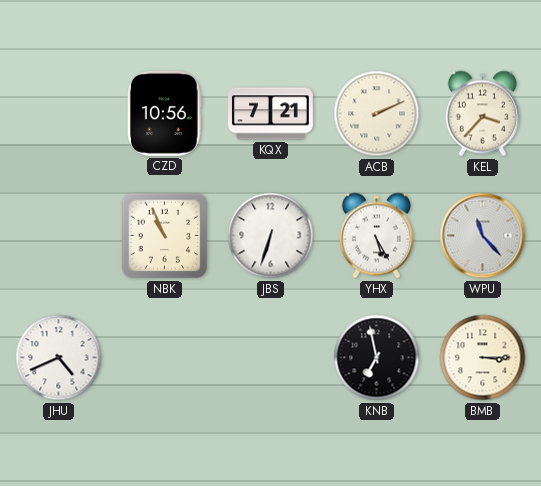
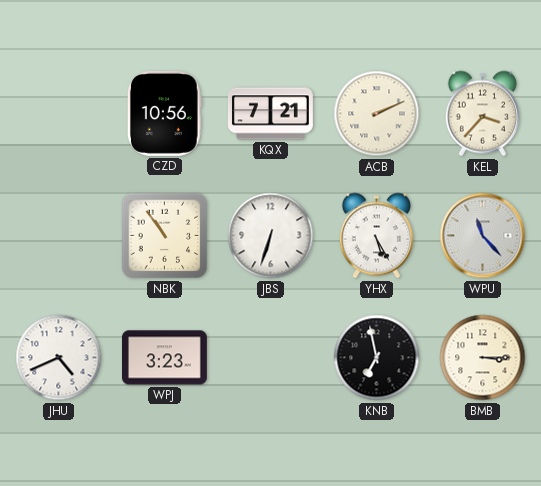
NBK: 10:56 -> 10:54 (165, 236)
WPJ: none -> 3:23 (164, 358)
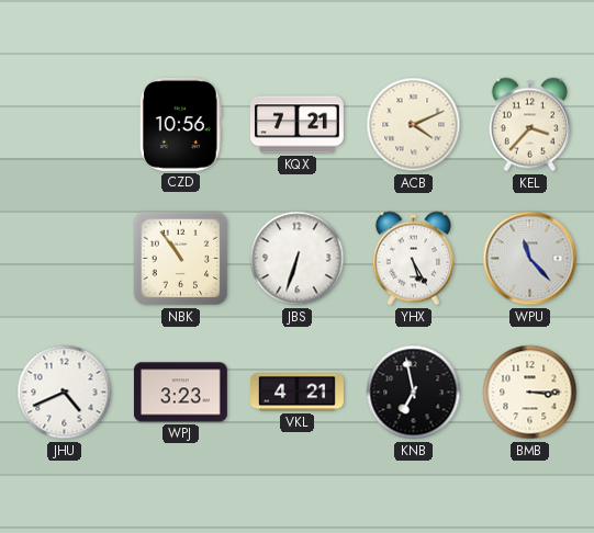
ACB: 2:11 -> 4:11 (414, 125)
VKL: none -> 4:21 (298, 393)
